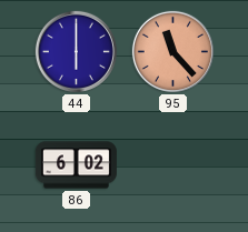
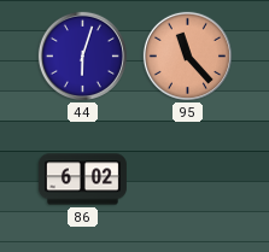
44: 6:00 -> 6:03 (82, 55)
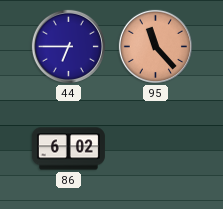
44: 6:03 -> 6:45 (68, 46)
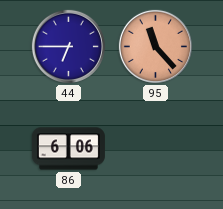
86: 6:02 -> 6:06 (68, 149)
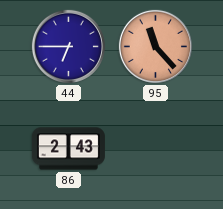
86: 6:06 -> 2:43 (68, 149)
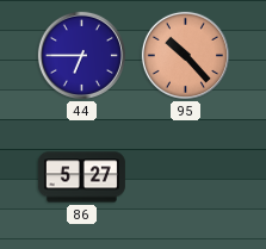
95: 11:23 -> 10:23 (185, 55)
86: 2:43 -> 5:27 (81, 178)
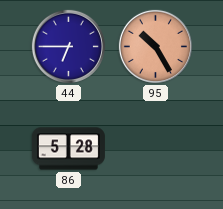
95: 10:23 -> 10:25 (155, 46)
86: 5:27 -> 5:28 (68, 149)
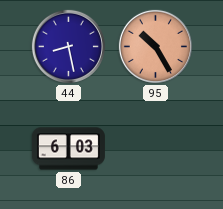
44: 6:45 -> 8:28 (68, 46)
86: 5:28 -> 6:03 (68, 149)
